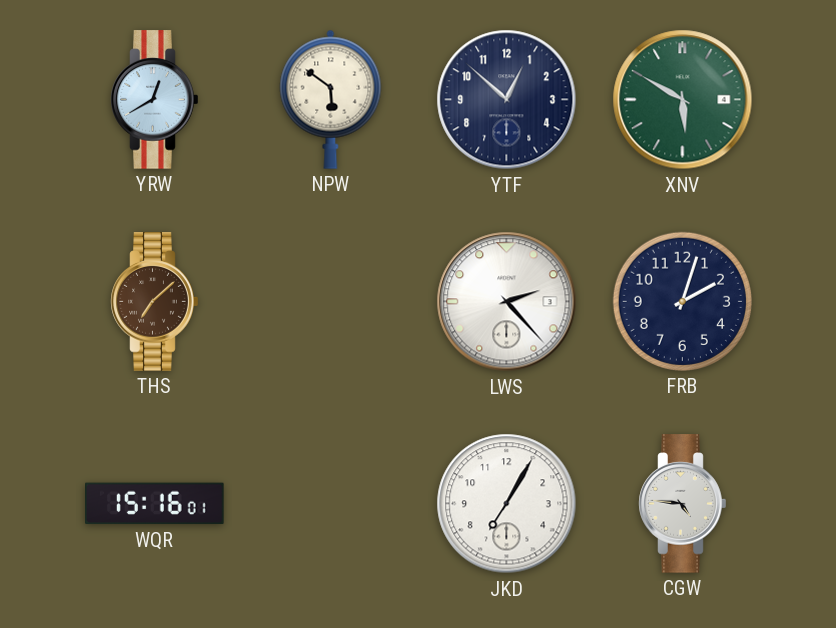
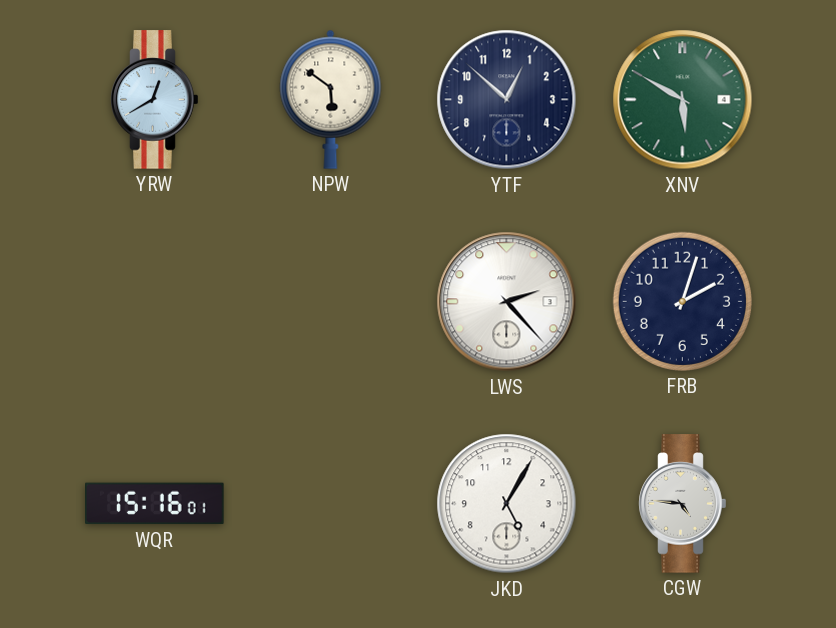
THS: 7:08 -> none (155, 302)
JKD: 7:05 -> 5:05 (507, 504)
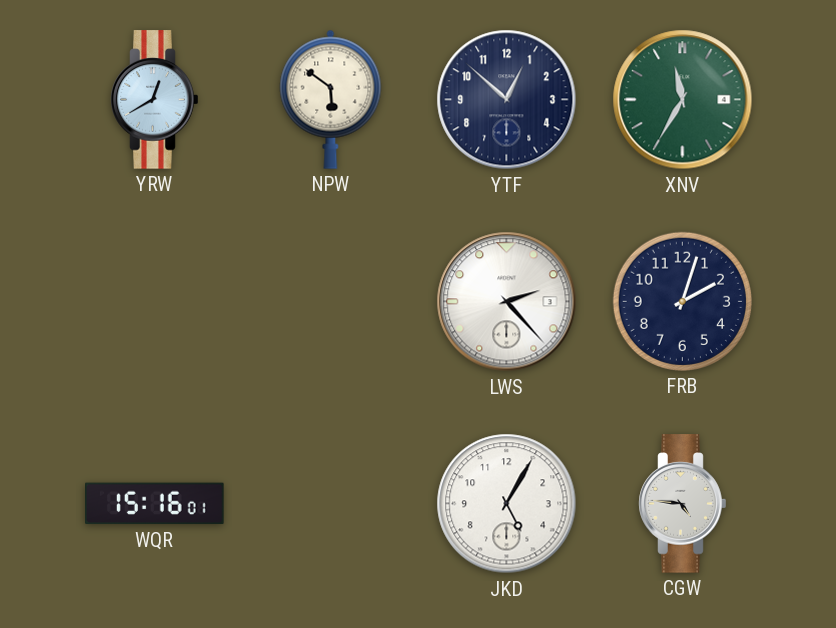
XNV: 5:50 -> 11:35 (683, 100)
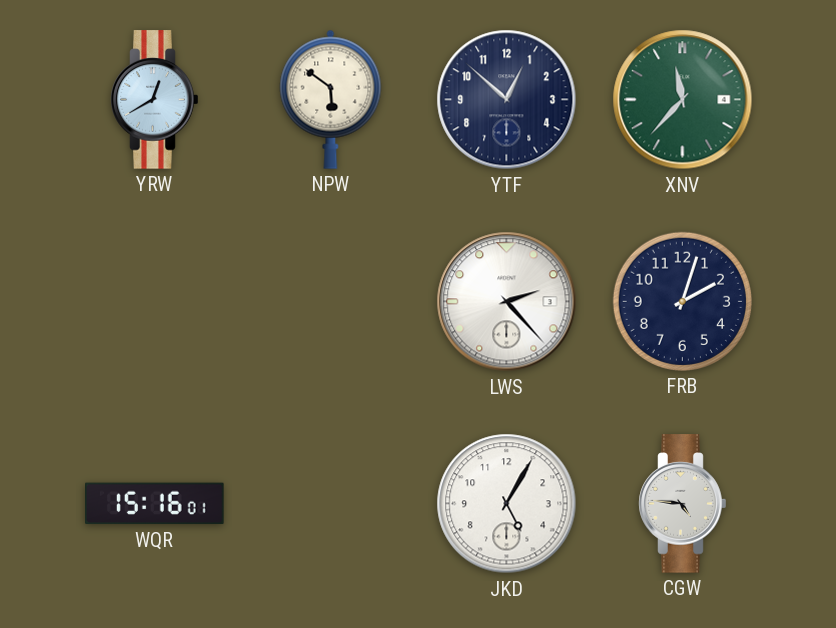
XNV: 11:35 -> 11:37 (683, 100)
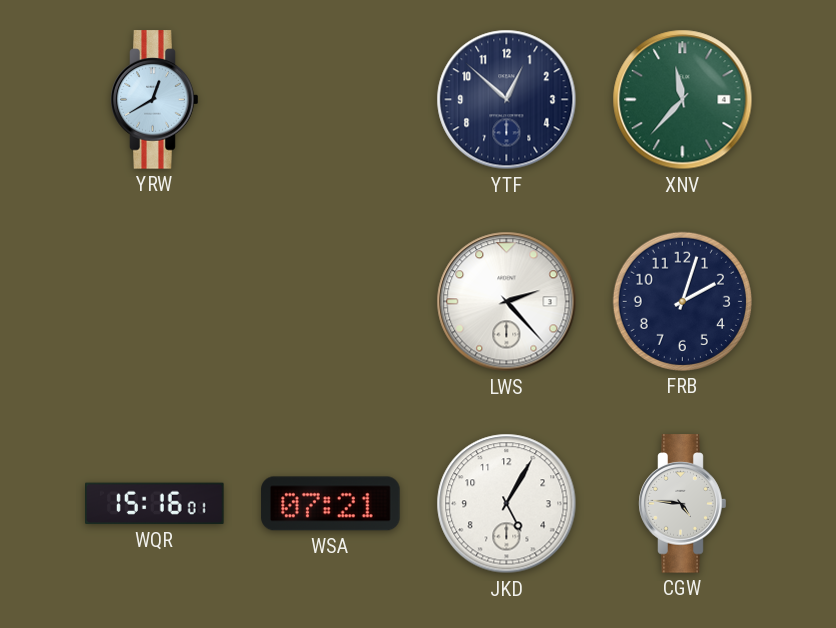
NPW: 5:51 -> none (331, 99)
WSA: none -> 07:21 (331, 504)
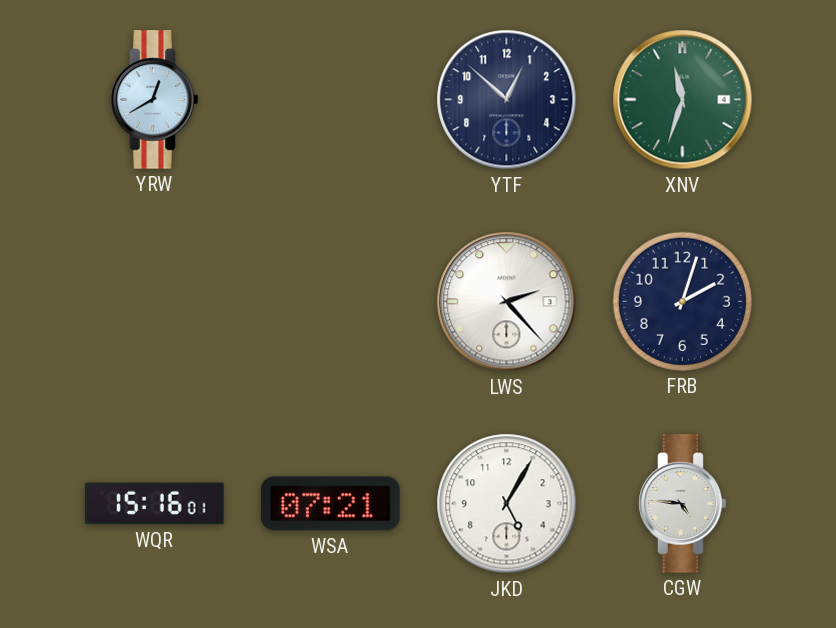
XNV: 11:37 -> 11:33 (683, 100)
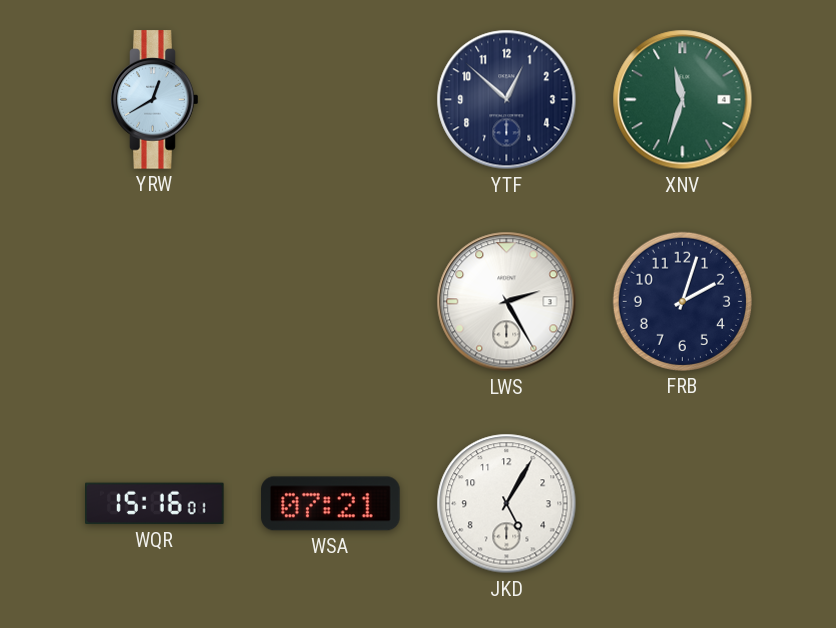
LWS: 2:23 -> 2:25 (507, 302)
CGW: 4:46 -> none (683, 504)
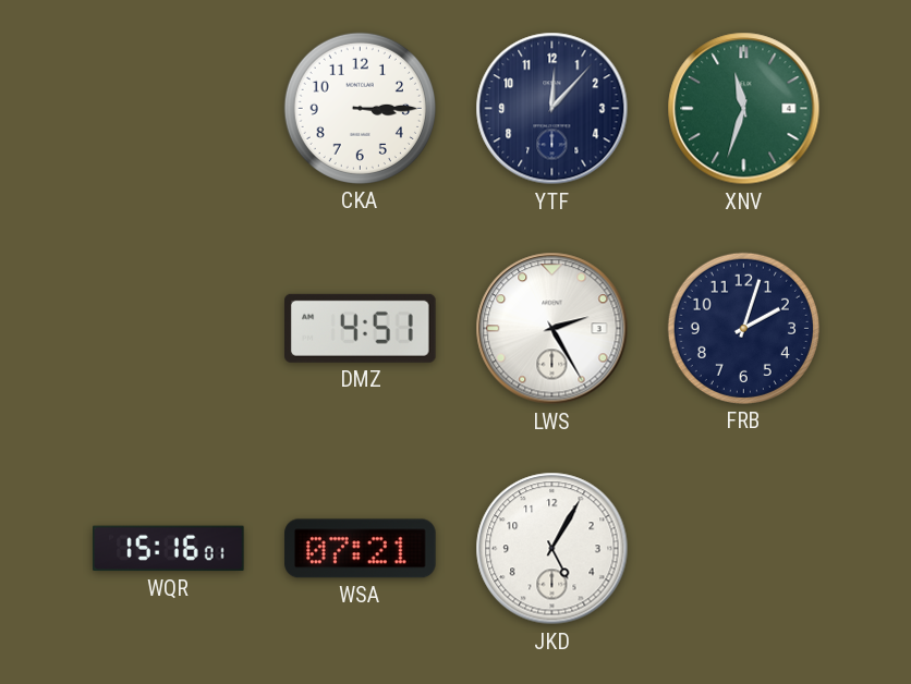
YRW: 12:40 -> none (155, 100)
CKA: none -> 3:15 (360, 108)
YTF: 12:52 -> 12:07 (552, 109)
DMZ: none -> 4:51 (361, 328)
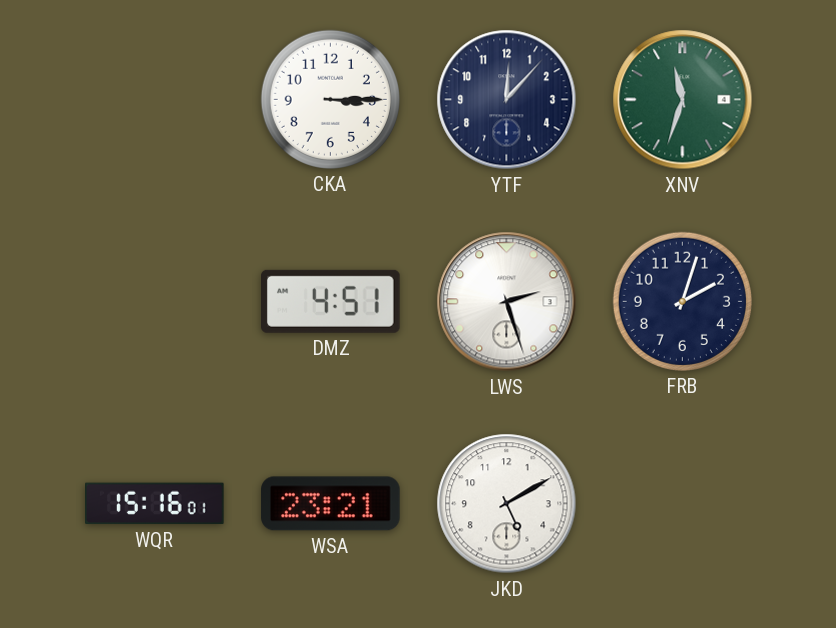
LWS: 2:25 -> 2:27 (507, 302)
WSA: 07:21 -> 23:21 (331, 504)
JKD: 5:05 -> 5:10 (507, 504)
